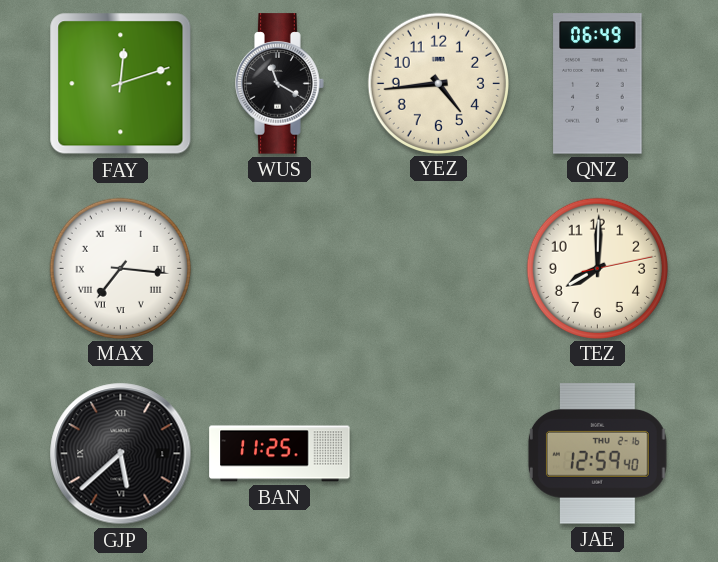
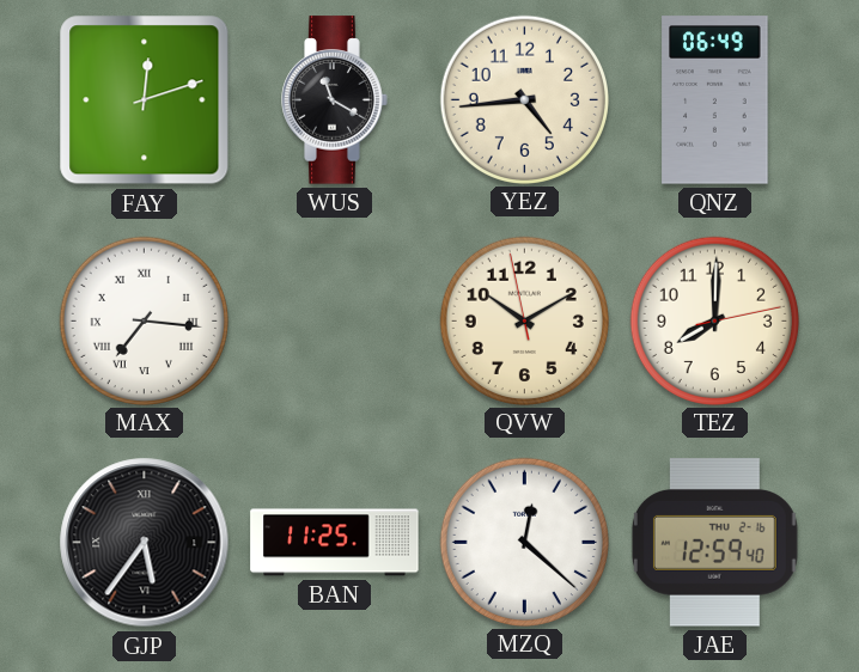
QVW: none -> 10:09 (524, 320)
GJP: 5:38 -> 5:36 (145, 543)
MZQ: none -> 12:22 (524, 542)
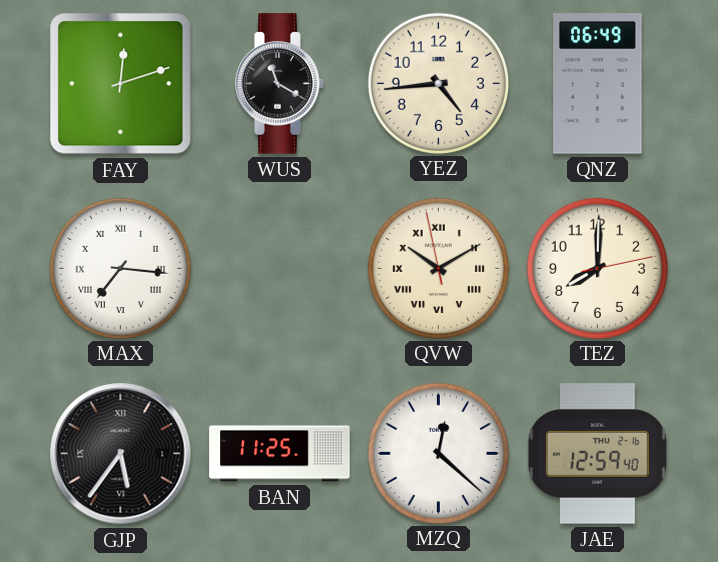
QVW numerals: Arabic -> Roman (438, 268)
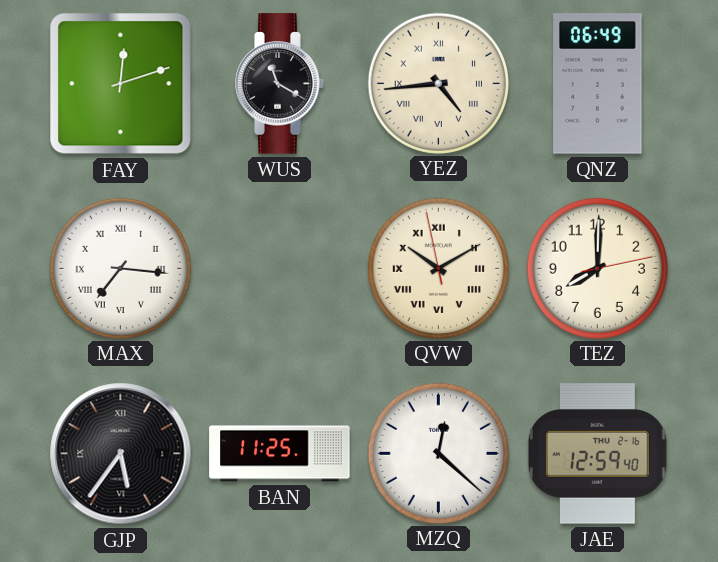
YEZ numerals: Arabic -> Roman (438, 83)
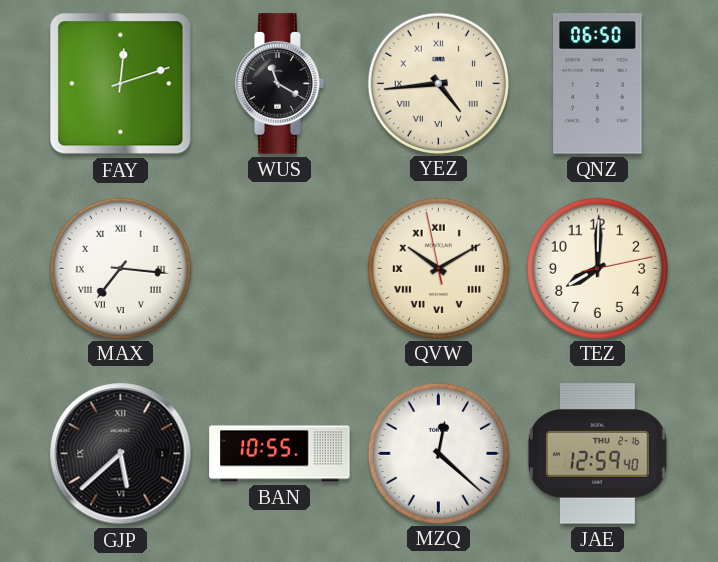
QNZ: 06:49 -> 06:50 (598, 84)
GJP: 5:36 -> 5:38 (121, 454)
BAN: 11:25 -> 10:55 (280, 454)
